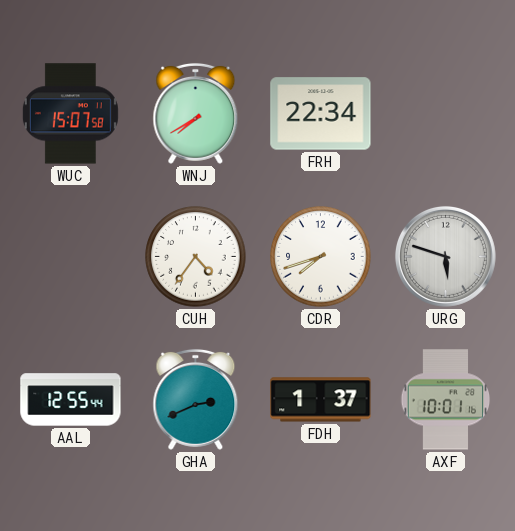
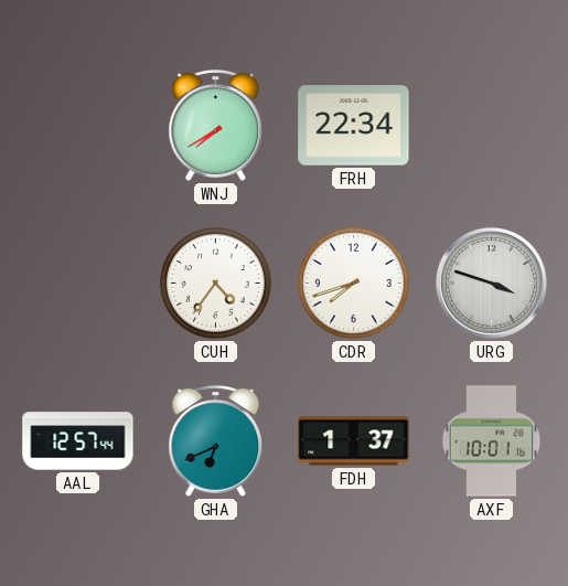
WUC: 15:07 -> none (70, 114)
URG: 5:48 -> 3:48 (491, 283)
AAL: 12:55 -> 12:57 (78, 441)
GHA: 2:41 -> 6:41 (216, 440)
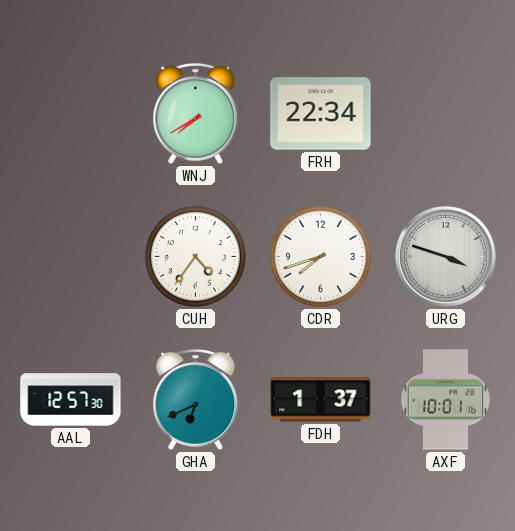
AAL: 12:57:44 -> 12:57:30 (71, 400)
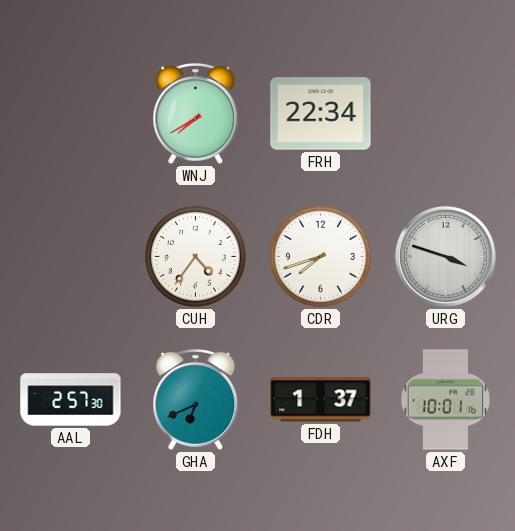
AAL: 12:57 -> 2:57 (71, 400)
